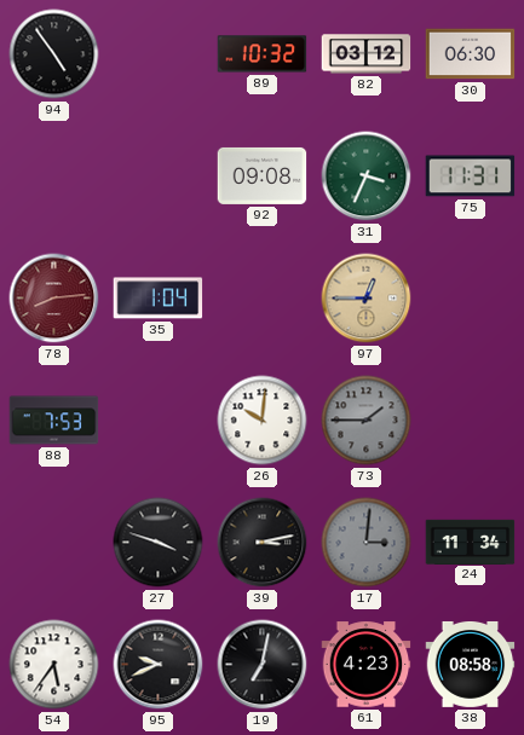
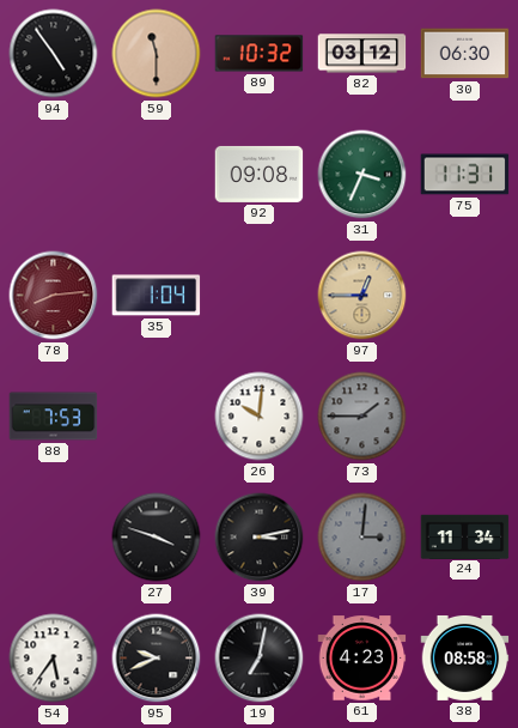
59: none -> 11:30 (157, 54)
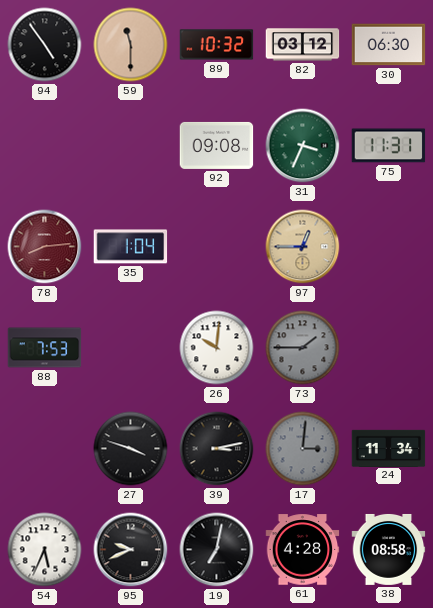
54: 5:36 -> 5:34 (45, 550)
61: 4:23 -> 4:28 (303, 550)
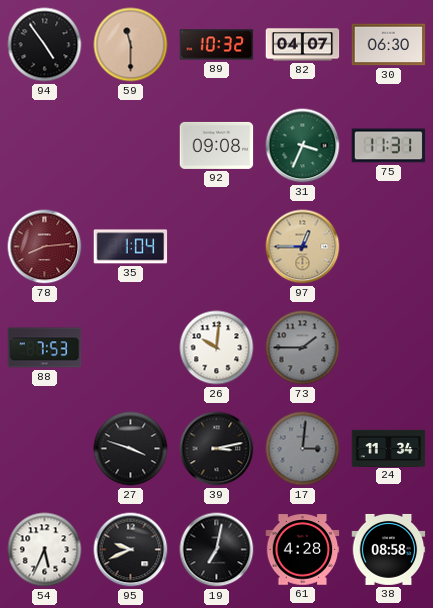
82: 03:12 -> 04:07 (303, 45)
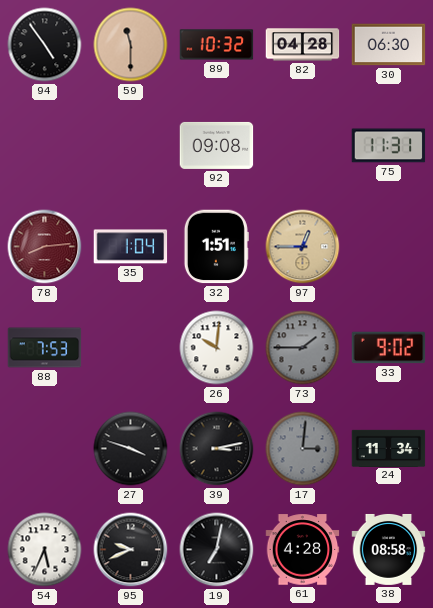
82: 04:07 -> 04:28 (303, 45)
31: 3:34 -> none (303, 146)
32: none -> 1:51 (216, 247)
33: none -> 9:02 (389, 348)
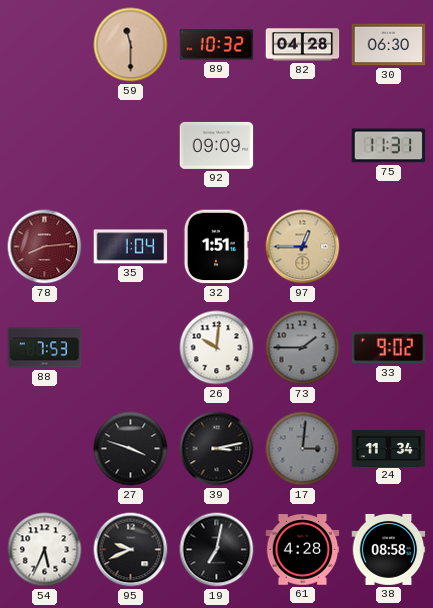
94: 4:54 -> none (45, 45)
92: 09:08 -> 09:09 (217, 145)
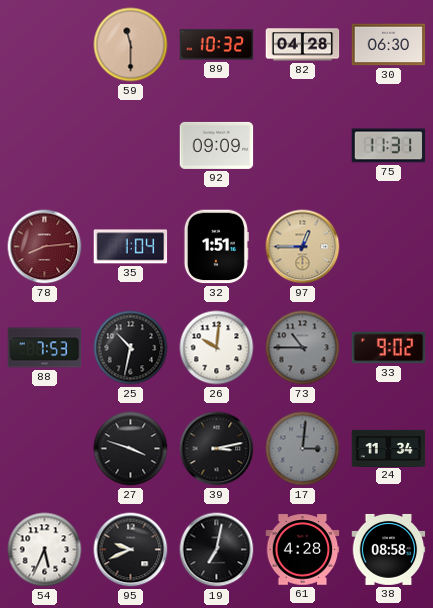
25: none -> 10:32 (131, 348)
73: 1:45 -> 10:45 (303, 348)
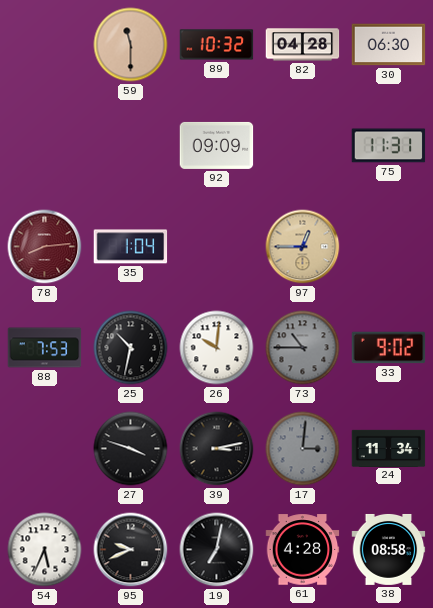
32: 1:51 -> none (216, 247)
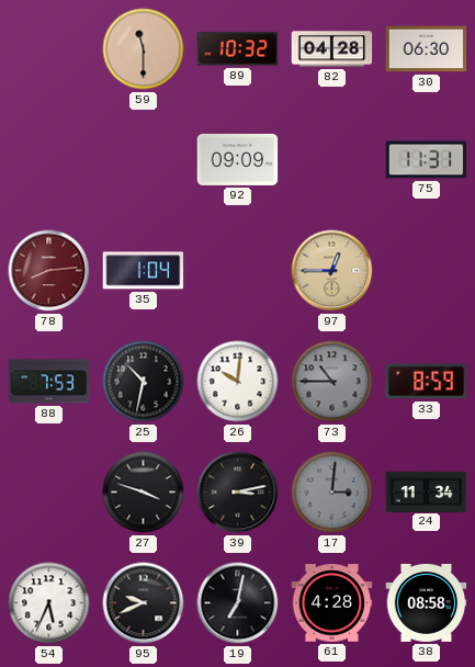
33: 9:02 -> 8:59 (427, 382)
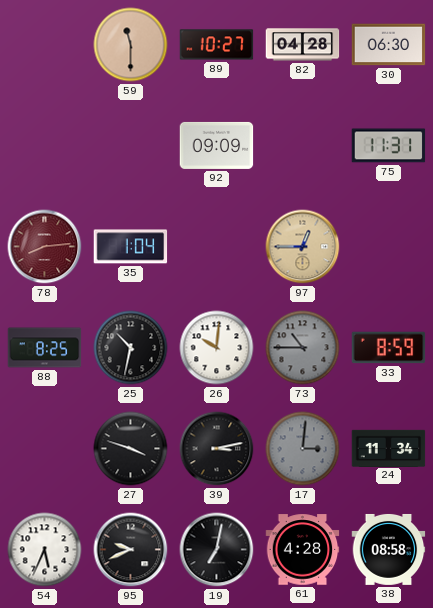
89: 10:32 -> 10:27 (217, 45)
88: 7:53 -> 8:25 (45, 348)
